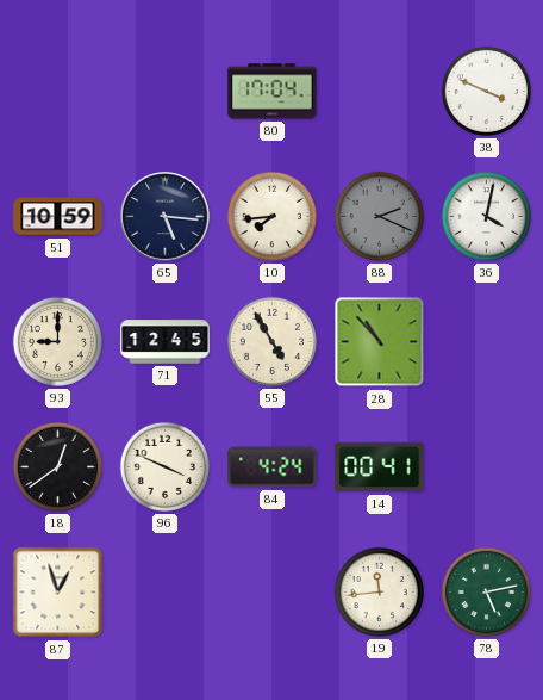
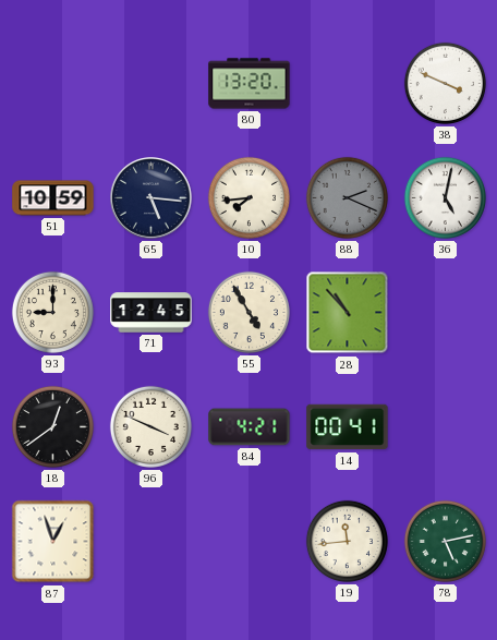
80: 17:04 -> 13:20 (250, 84)
36: 4:02 -> 5:02 (445, 197)
84: 4:24 -> 4:21 (250, 427)
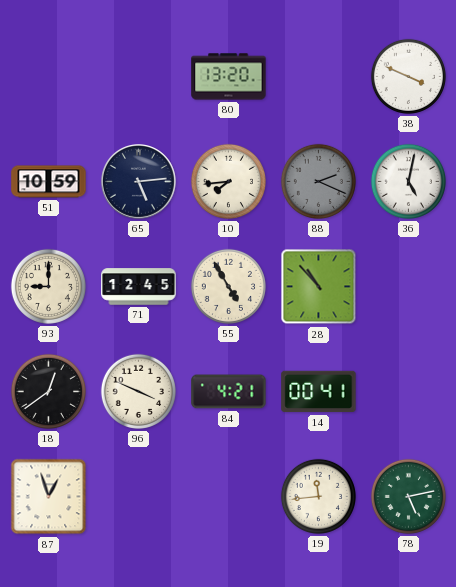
65: 5:16 -> 5:14 (139, 182)
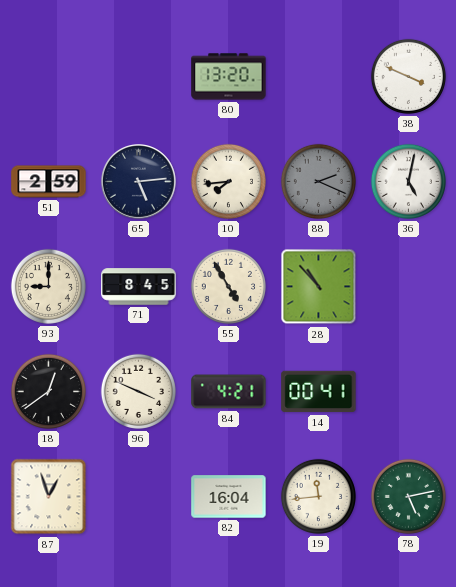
51: 10:59 -> 2:59 (49, 182)
71: 12:45 -> 8:45 (139, 287)
82: none -> 16:04 (229, 497)
